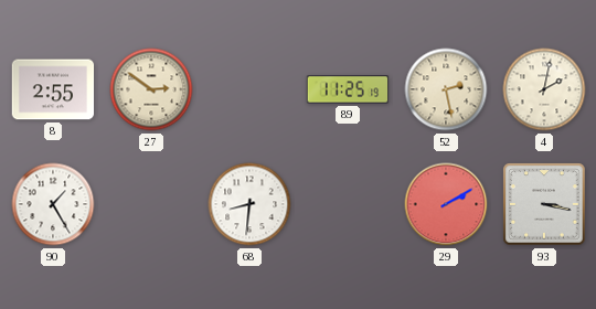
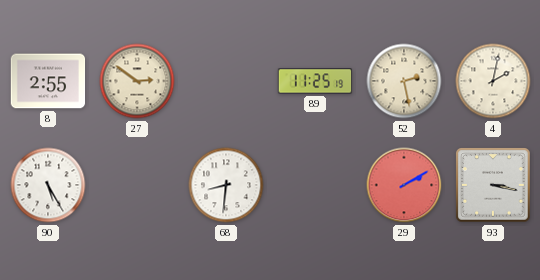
90: 1:25 -> 5:25 (48, 185)
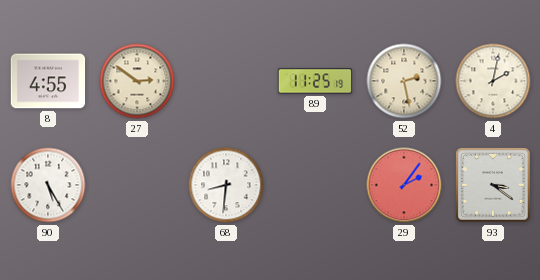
8: 2:55 -> 4:55 (48, 81)
29: 2:10 -> 2:06 (404, 185)
93: 3:17 -> 3:21 (493, 185)
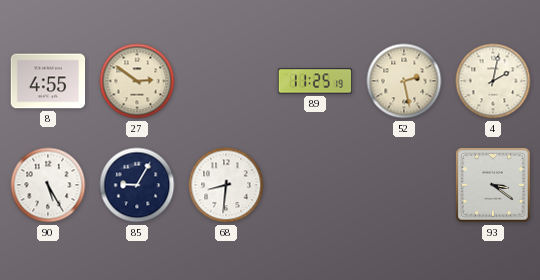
85: none -> 9:05 (137, 185)
29: 2:06 -> none (404, 185)
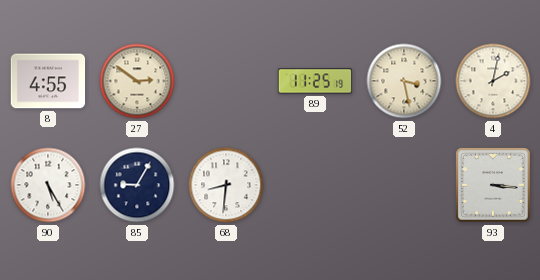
52: 2:28 -> 3:28 (404, 81)
93: 3:21 -> 3:16 (493, 185)
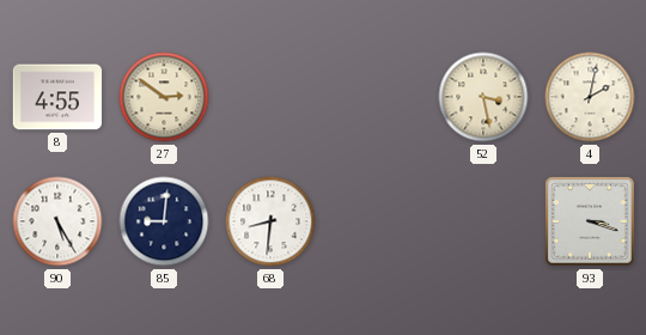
89: 11:25 -> none (315, 81)
85: 9:05 -> 9:01 (164, 221)
93: 3:16 -> 3:18 (590, 221)
